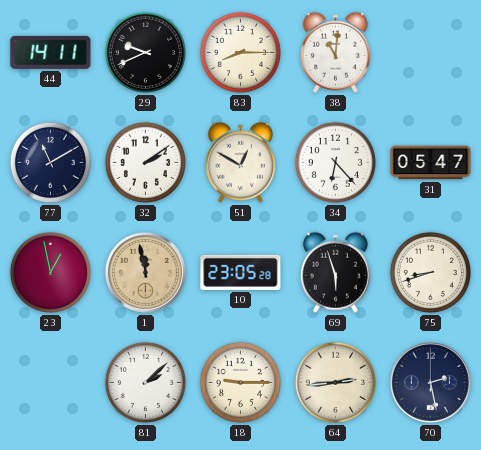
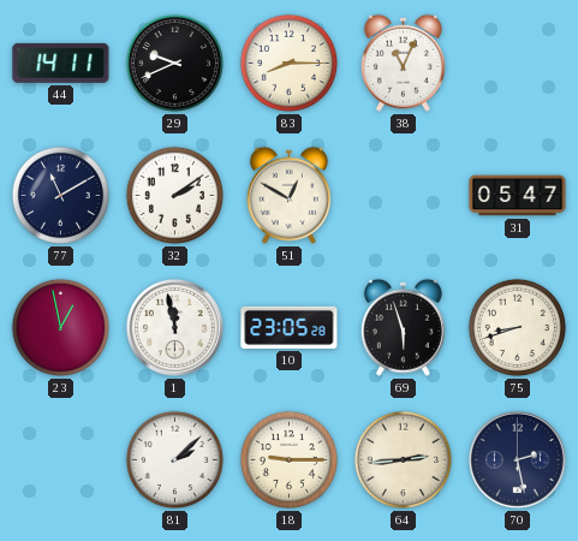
38: 11:01 -> 11:04 (403, 63)
34: 6:23 -> none (335, 162)
1 dial: champagne -> white (174, 327)
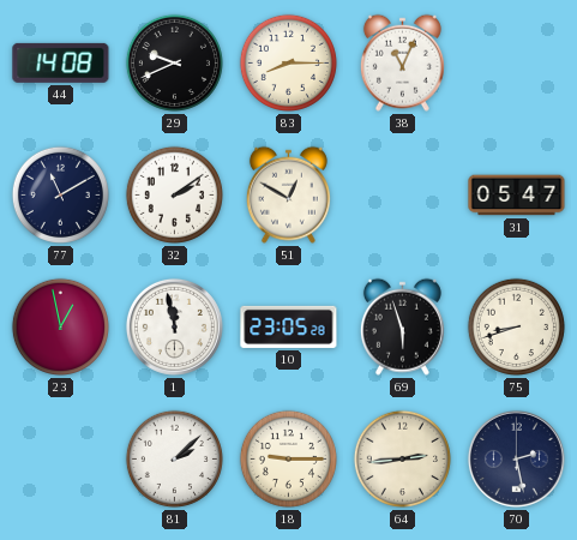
44: 14:11 -> 14:08 (61, 62)
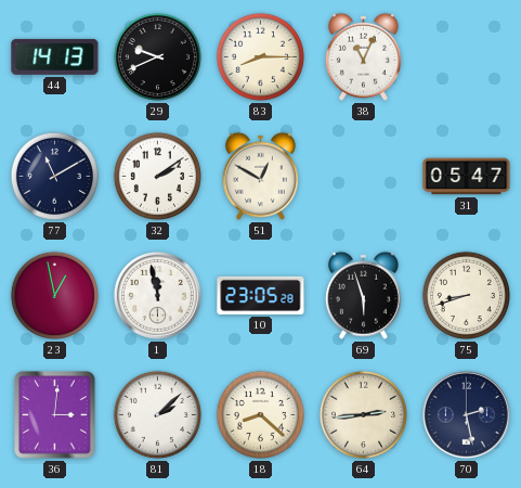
44: 14:08 -> 14:13 (55, 56)
36: none -> 3:01 (55, 415)
18: 9:15 -> 8:22 (260, 414)
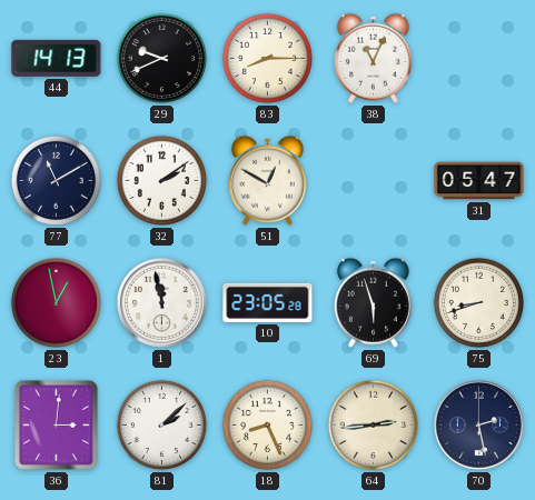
18: 8:22 -> 8:26 (267, 424)
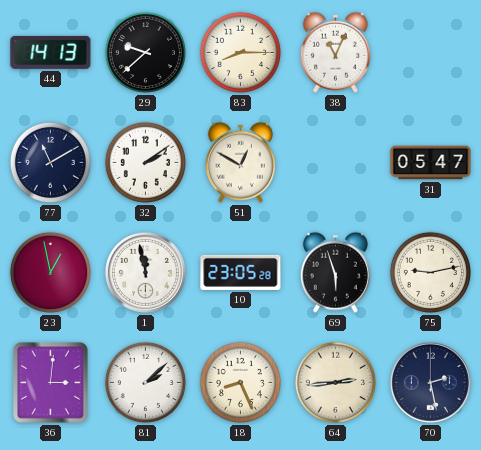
29: 9:41 -> 9:38 (145, 52)
75: 8:42 -> 9:13 (430, 272)
